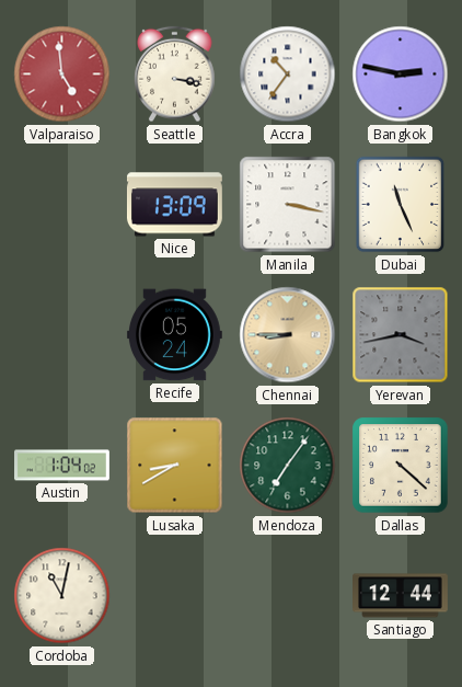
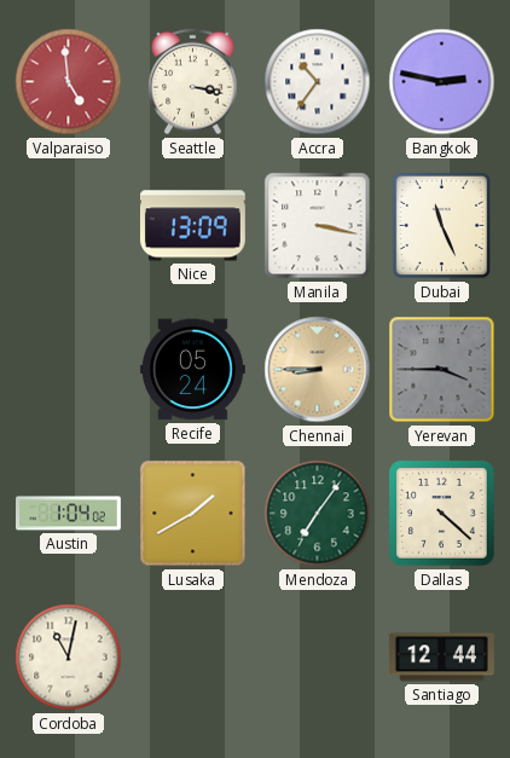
Yerevan: 3:43 -> 3:45 (442, 370)
Lusaka: 8:40 -> 1:40 (193, 514)
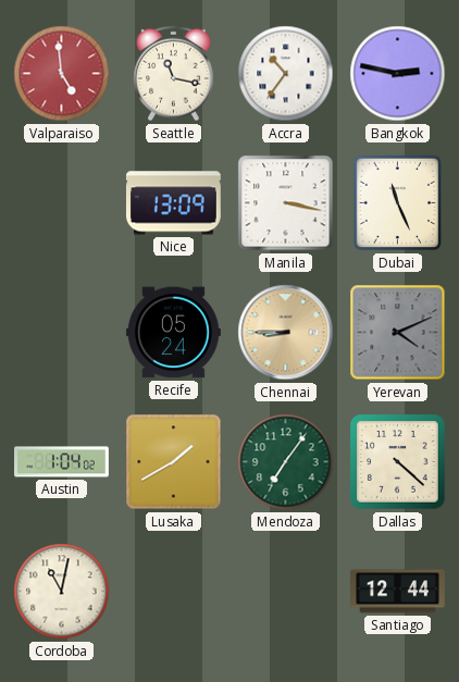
Seattle: 3:17 -> 11:17 (174, 74)
Yerevan: 3:45 -> 4:11 (398, 333)
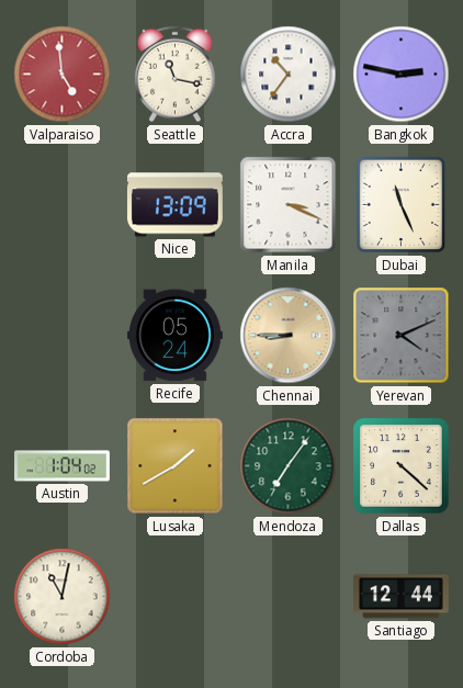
Manila: 3:17 -> 3:19 (289, 205)
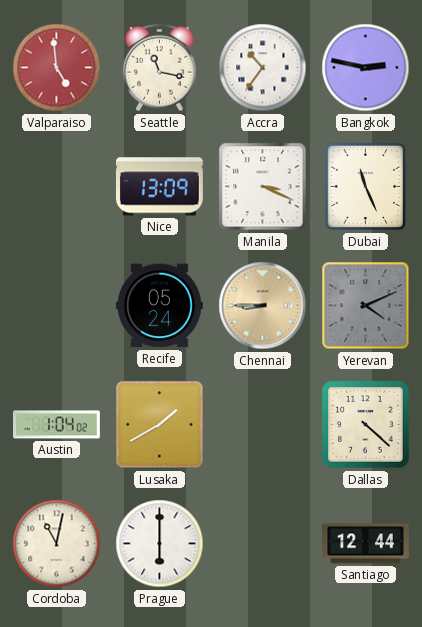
Mendoza: 7:06 -> none (289, 466)
Prague: none -> 6:00 (160, 544)
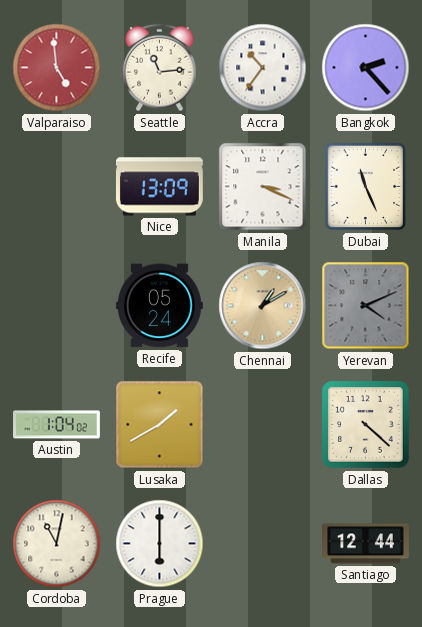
Seattle: 11:17 -> 11:14 (160, 68)
Bangkok: 2:47 -> 2:23 (366, 68)
Chennai: 8:45 -> 1:10 (263, 306)
